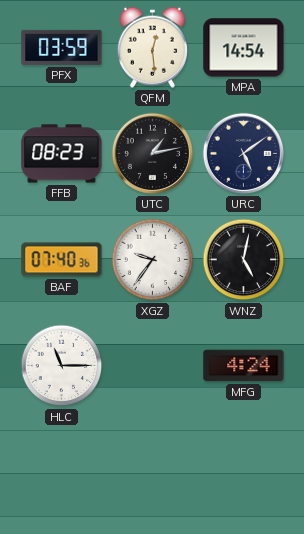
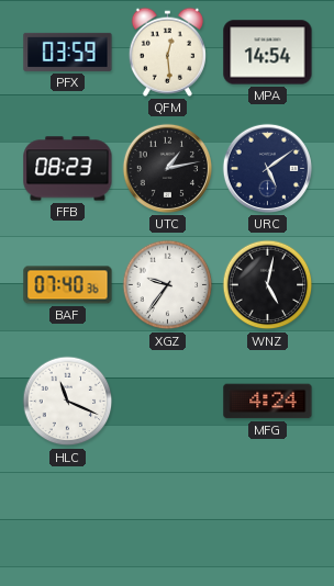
HLC: 11:15 -> 11:19 (68, 402)
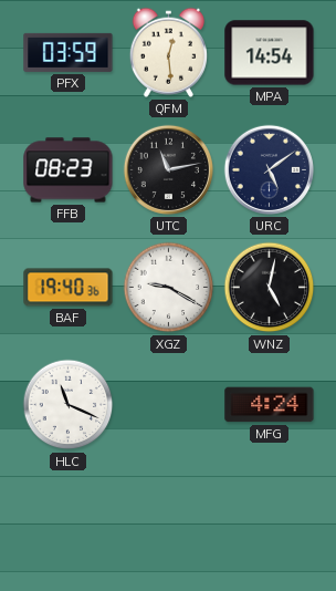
UTC: 1:13 -> 11:13 (168, 169)
BAF: 07:40 -> 19:40 (69, 288)
XGZ: 9:36 -> 9:20 (169, 288)
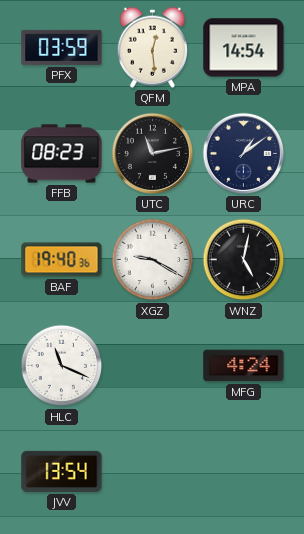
URC: 5:09 -> 1:09 (243, 153)
JVV: none -> 13:54 (62, 471)
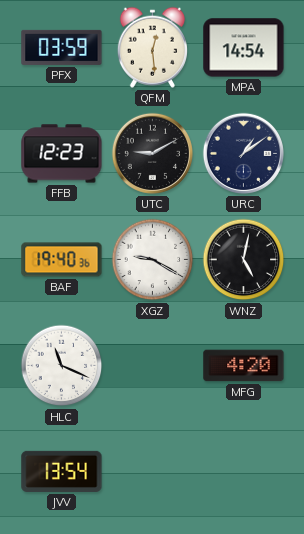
FFB: 08:23 -> 12:23 (62, 154)
UTC: 11:13 -> 9:10 (152, 153)
MFG: 4:24 -> 4:20 (244, 366)
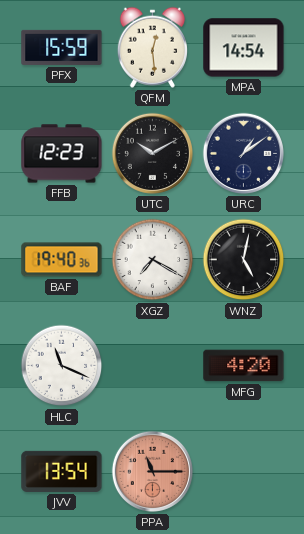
PFX: 03:59 -> 15:59 (62, 47)
UTC: 9:10 -> 10:10 (152, 153)
XGZ: 9:20 -> 7:20 (153, 260)
PPA: none -> 11:15 (152, 471)
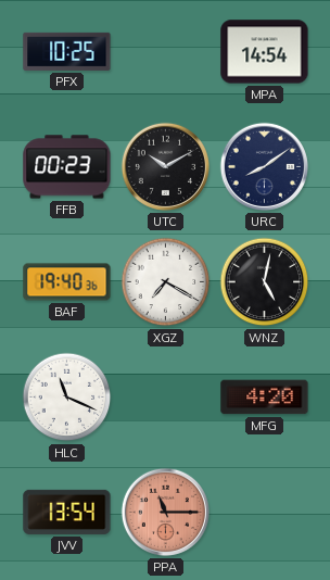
PFX: 15:59 -> 10:25 (67, 51)
QFM: 12:29 -> none (152, 47)
FFB: 12:23 -> 00:23 (67, 167)
URC: 1:09 -> 8:09 (264, 166)
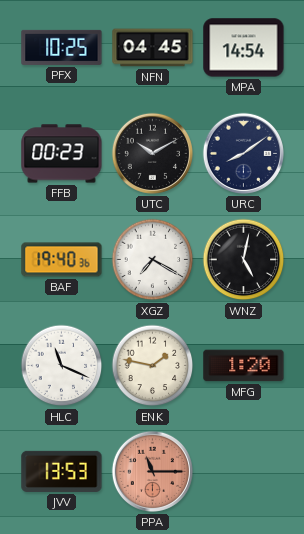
NFN: none -> 04:45 (153, 48)
ENK: none -> 1:47 (153, 366)
MFG: 4:20 -> 1:20 (244, 366)
JVV: 13:54 -> 13:53 (62, 471)
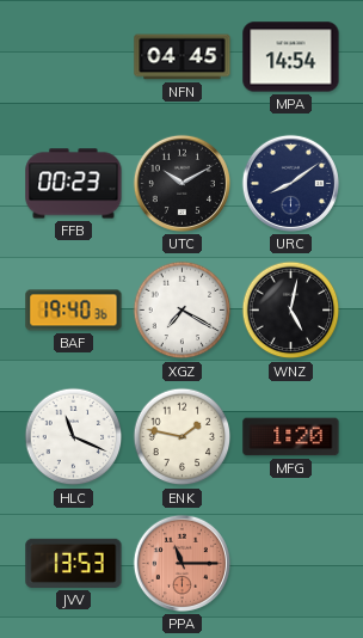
PFX: 10:25 -> none (62, 47)
